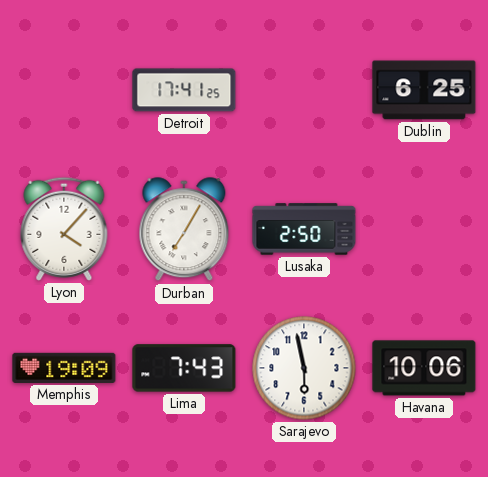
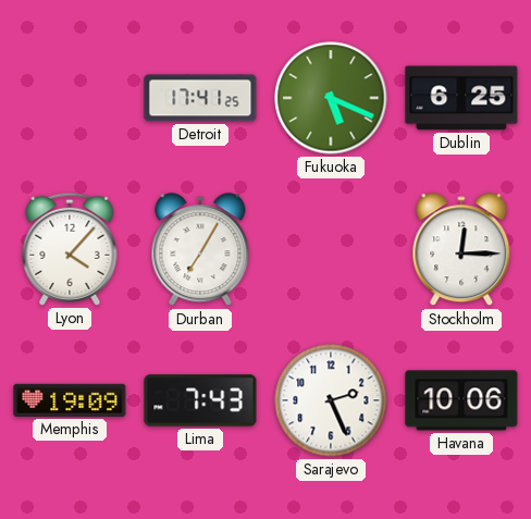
Fukuoka: none -> 5:19 (331, 98)
Lusaka: 2:50 -> none (304, 229)
Stockholm: none -> 12:15 (461, 250)
Sarajevo: 5:58 -> 2:26 (331, 400)
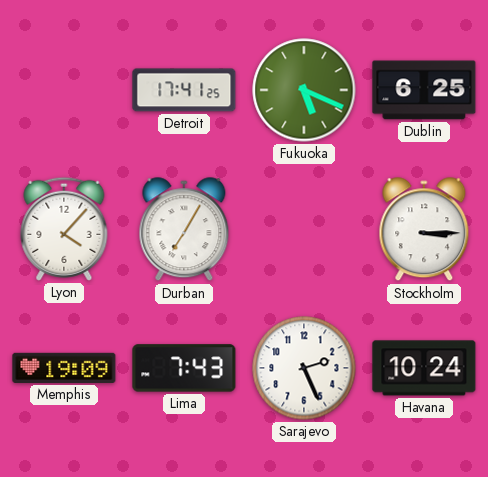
Stockholm: 12:15 -> 3:15 (424, 230)
Havana: 10:06 -> 10:24 (424, 368)
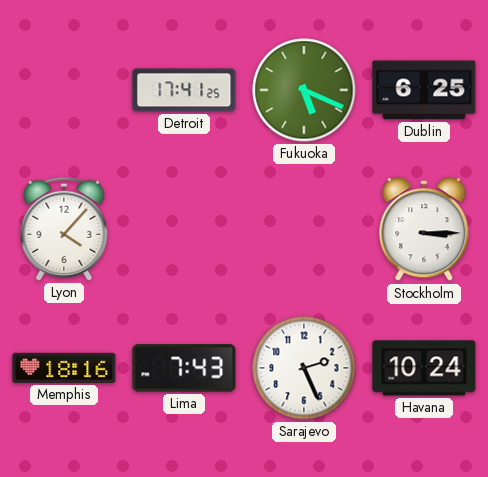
Durban: 7:05 -> none (184, 230)
Memphis: 19:09 -> 18:16 (64, 368)
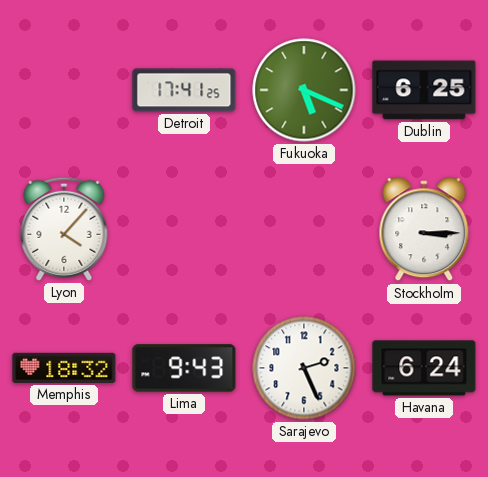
Memphis: 18:16 -> 18:32 (64, 368)
Lima: 7:43 -> 9:43 (184, 368)
Havana: 10:24 -> 6:24 (424, 368)
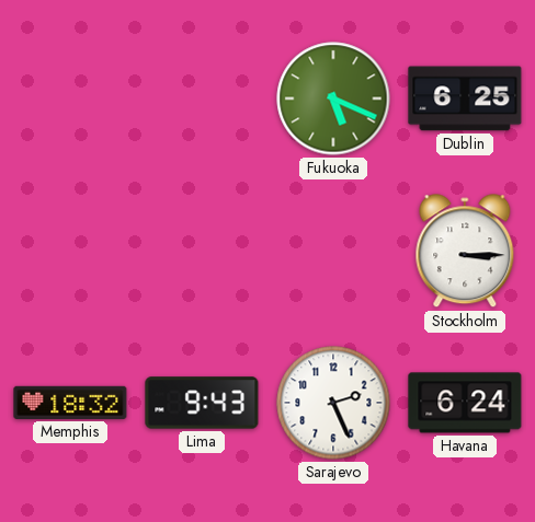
Detroit: 17:41 -> none (184, 90)
Lyon: 4:07 -> none (64, 229)
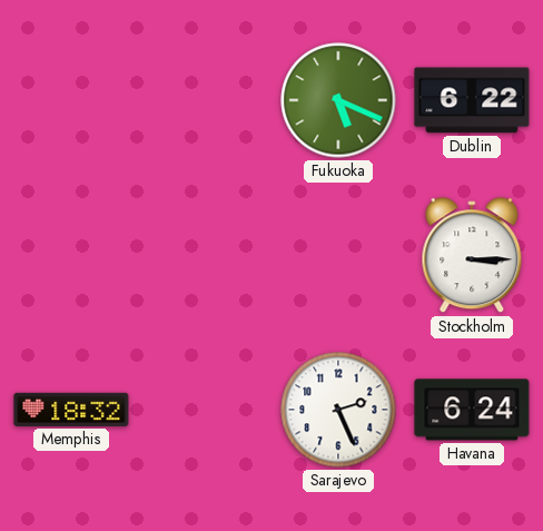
Dublin: 6:25 -> 6:22 (472, 100)
Lima: 9:43 -> none (202, 403)
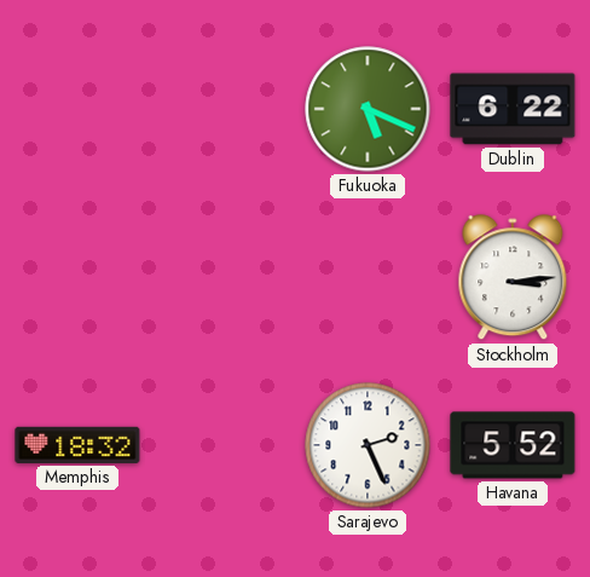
Stockholm: 3:15 -> 3:14 (513, 278)
Havana: 6:24 -> 5:52 (513, 445)
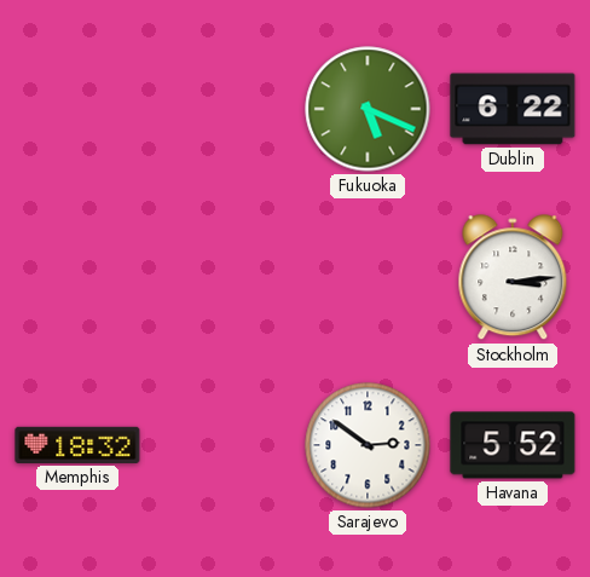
Sarajevo: 2:26 -> 2:51 (368, 445)
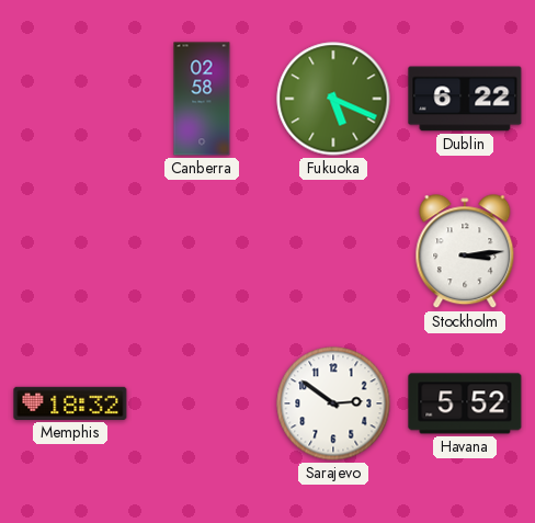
Canberra: none -> 02:58 (202, 99)
